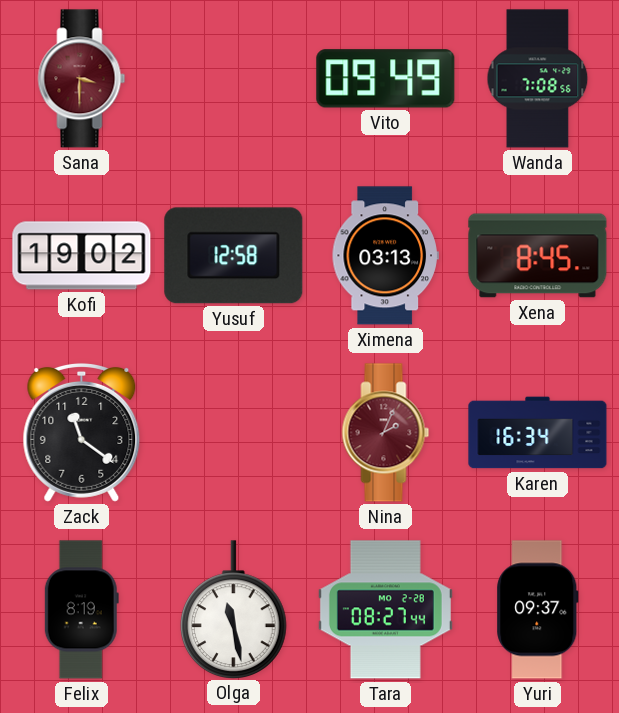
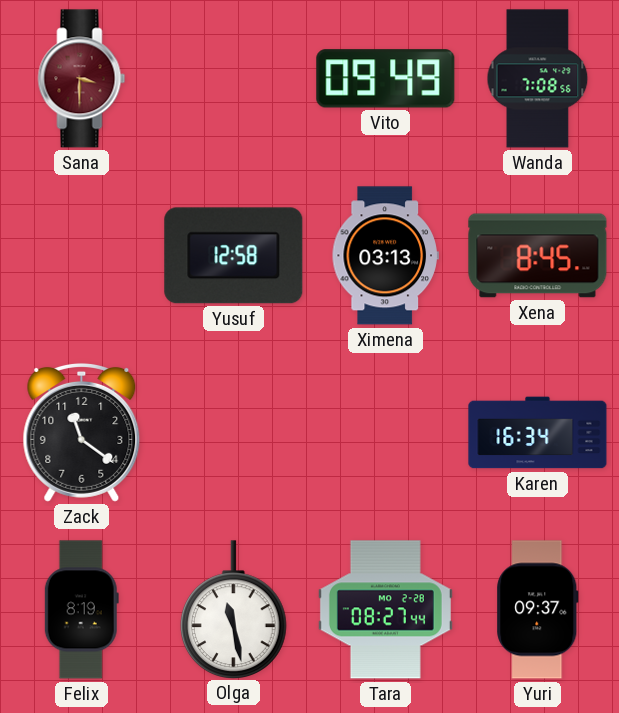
Kofi: 19:02 -> none (82, 256)
Nina: 2:04 -> none (386, 433)
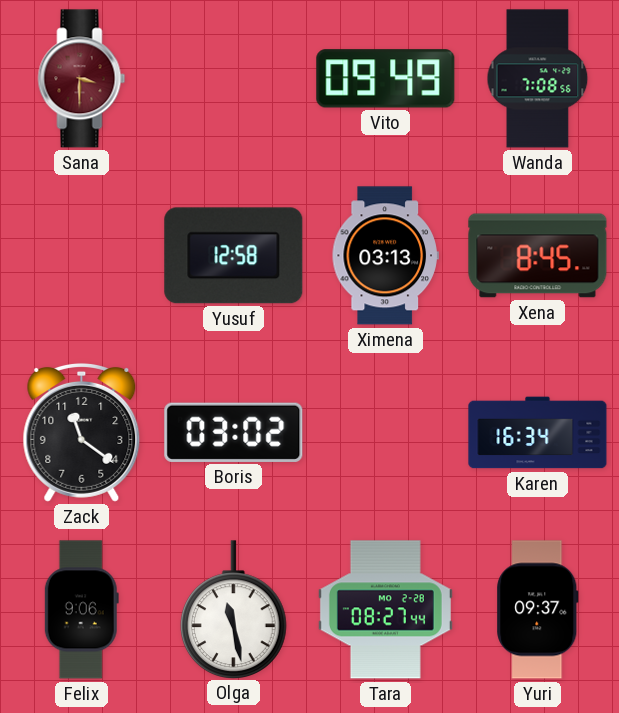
Boris: none -> 03:02 (234, 432)
Felix: 8:19 -> 9:06 (81, 610)
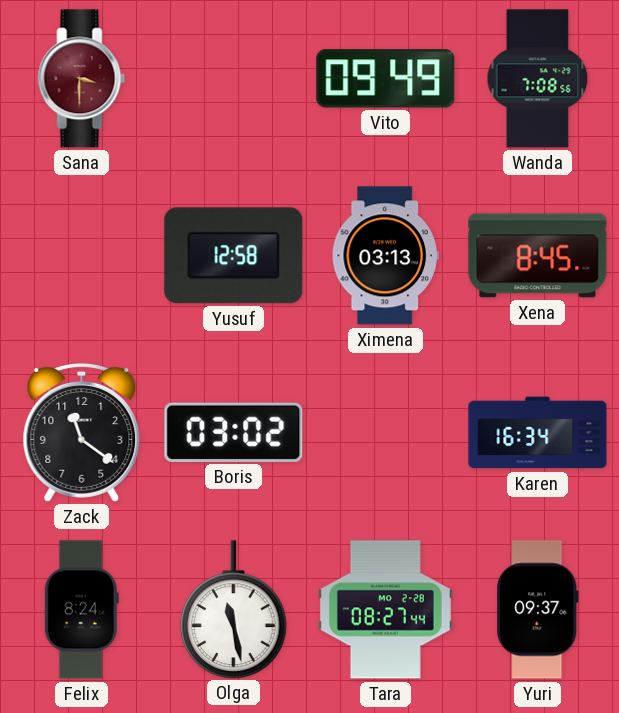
Felix: 9:06 -> 8:24 (81, 610)
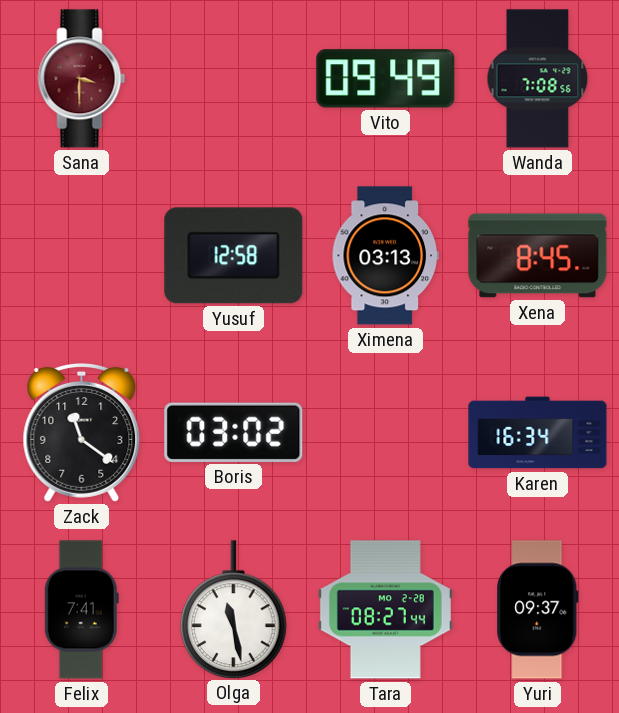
Felix: 8:24 -> 7:41 (81, 610)
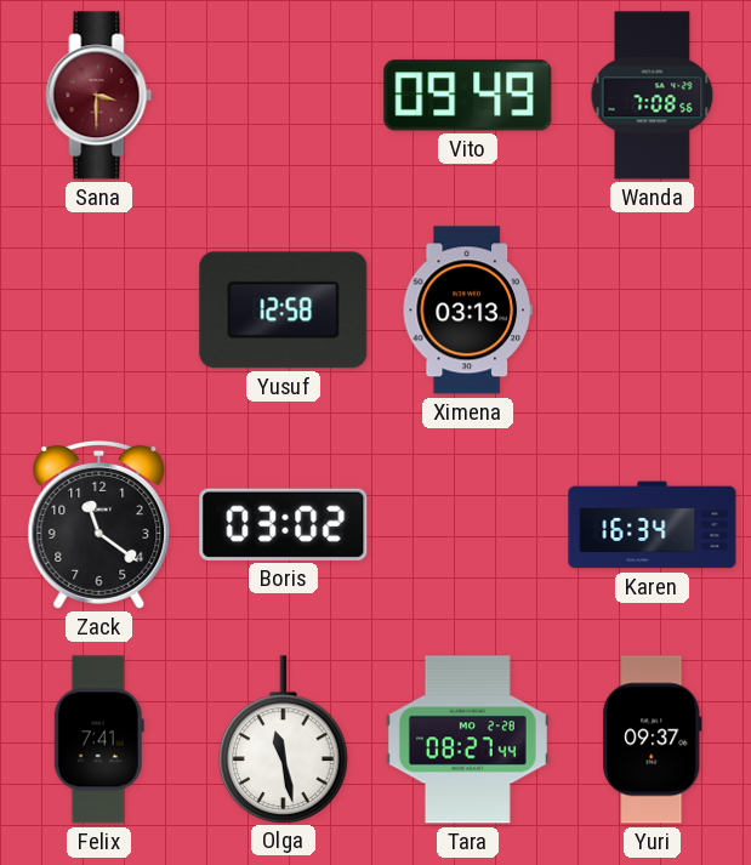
Xena: 8:45 -> none (538, 256)
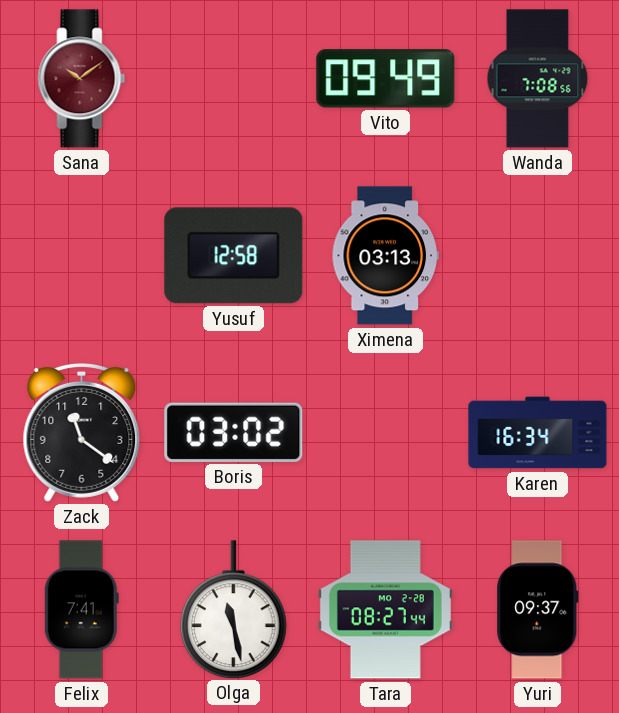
Sana: 3:30 -> 10:09 (82, 79)
